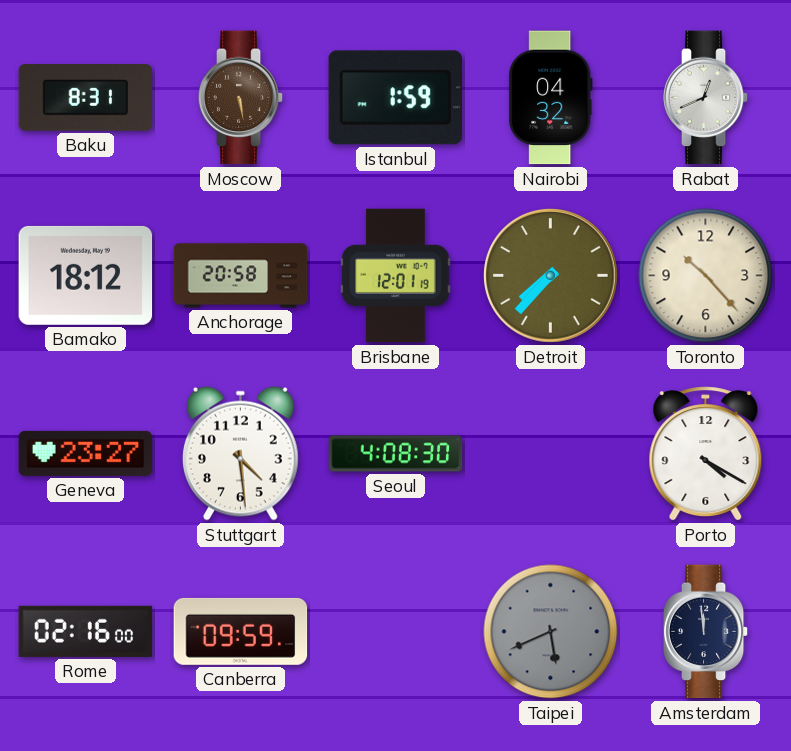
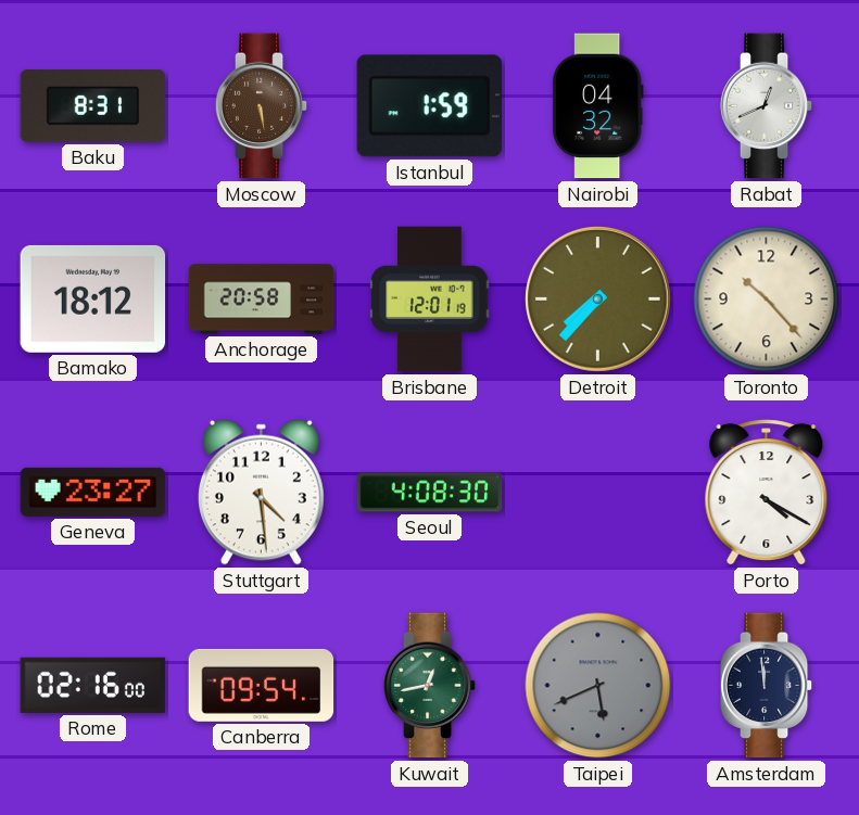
Canberra: 09:59 -> 09:54 (262, 685)
Kuwait: none -> 12:43 (430, 686)
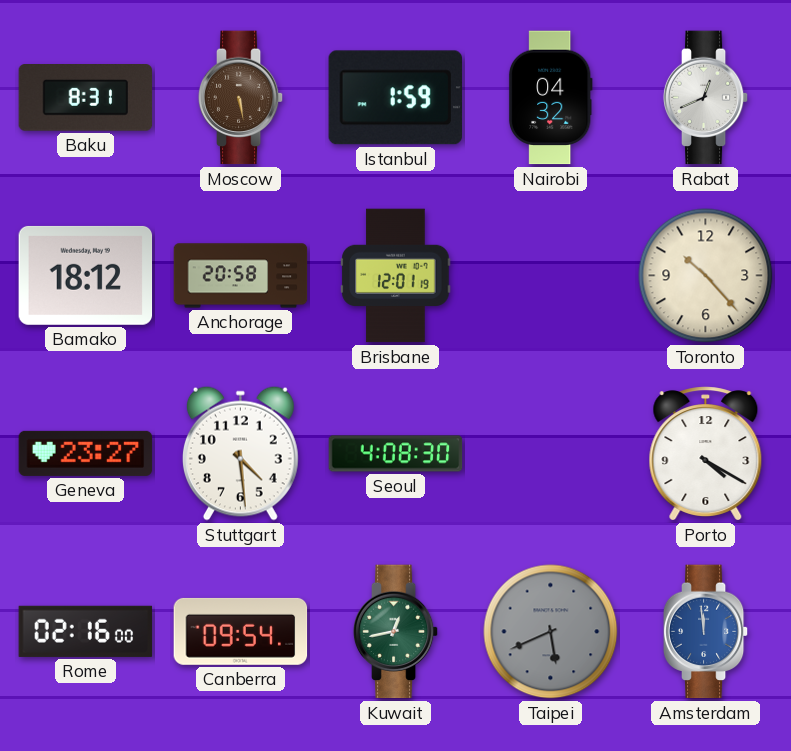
Detroit: 7:37 -> none (598, 300)
Amsterdam dial: navy -> blue (706, 632)
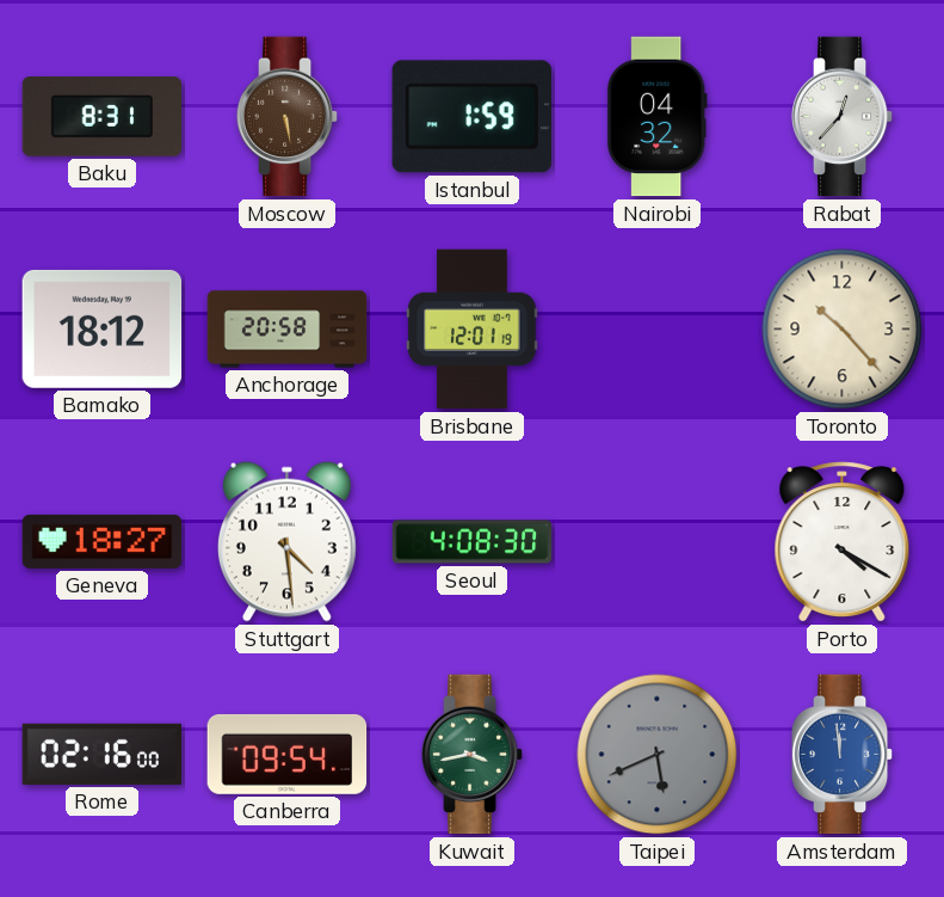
Rabat: 12:41 -> 12:37 (843, 117)
Geneva: 23:27 -> 18:27 (103, 541)
Kuwait: 12:43 -> 3:43 (473, 755)
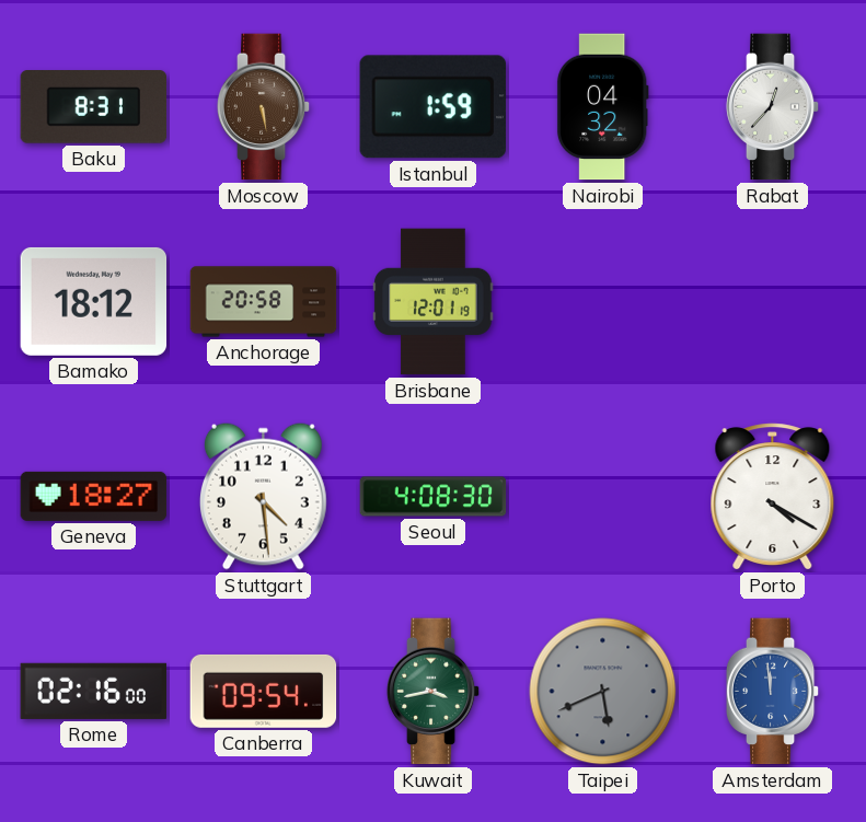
Toronto: 10:23 -> none (843, 330)
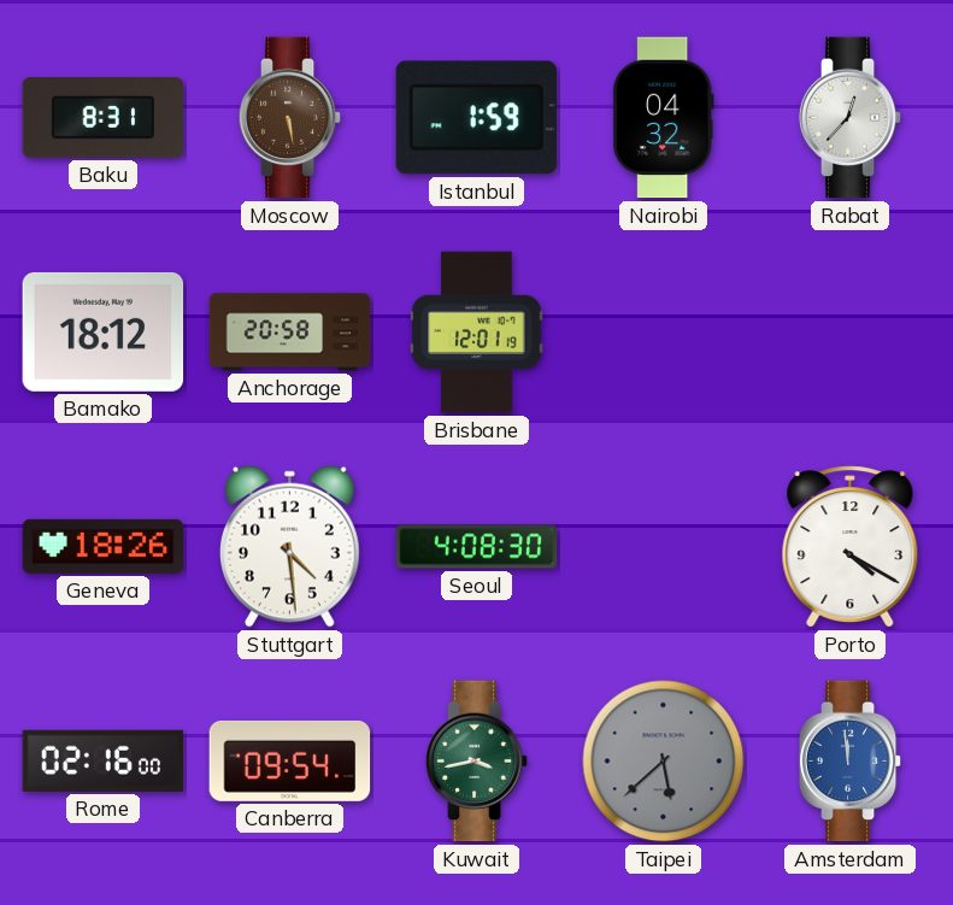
Geneva: 18:27 -> 18:26 (104, 546)
Taipei: 5:41 -> 5:38 (664, 762)
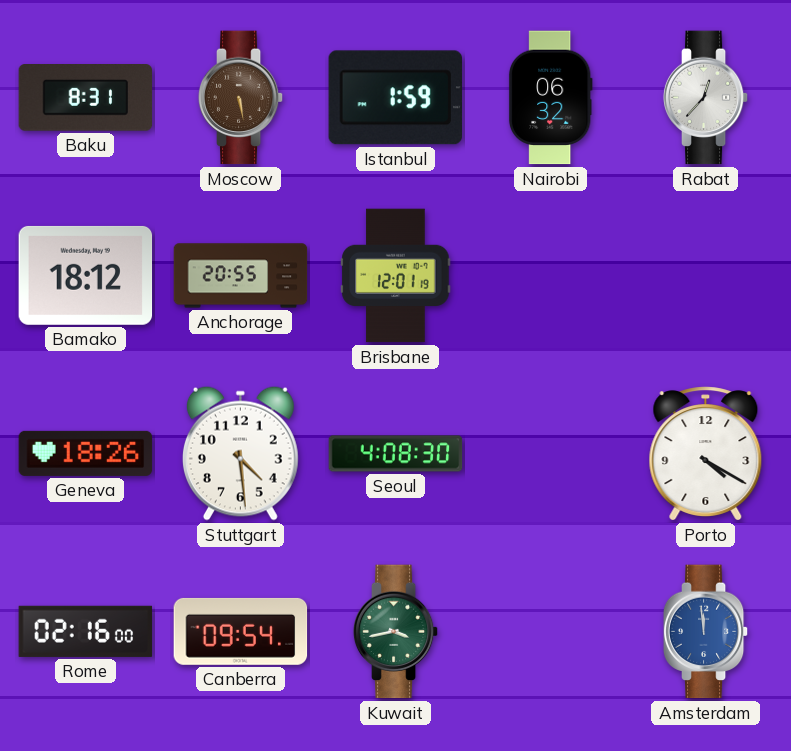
Nairobi: 04:32 -> 06:32 (550, 98)
Anchorage: 20:58 -> 20:55 (241, 276)
Taipei: 5:38 -> none (664, 762)
